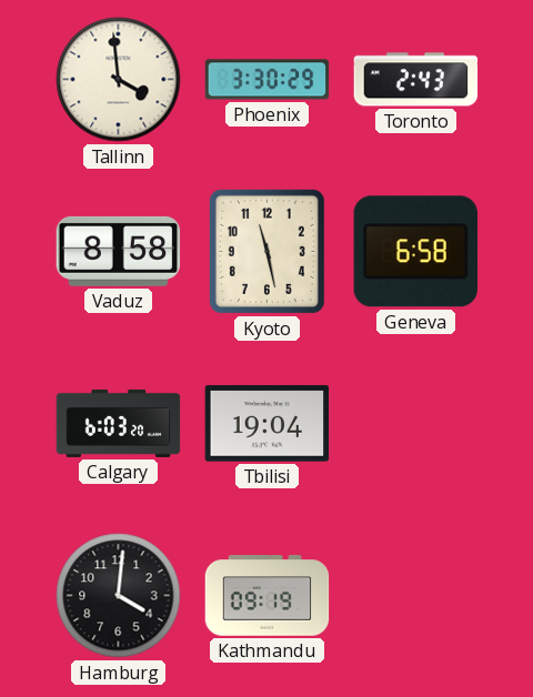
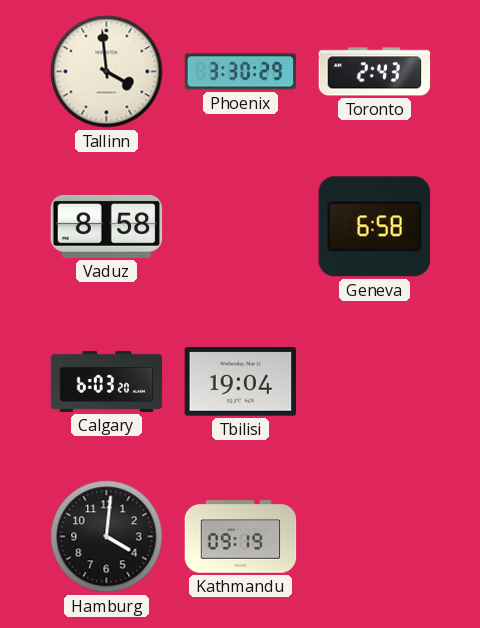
Kyoto: 11:28 -> none (266, 251)
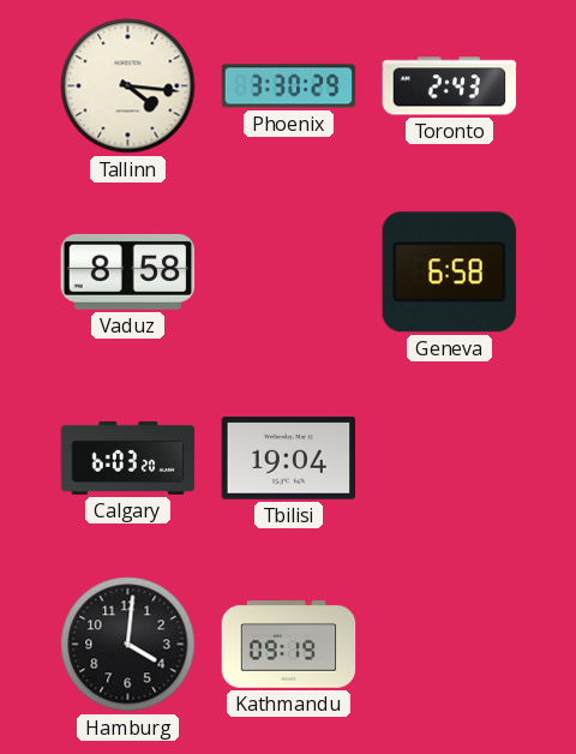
Tallinn: 3:59 -> 4:16 (128, 86)
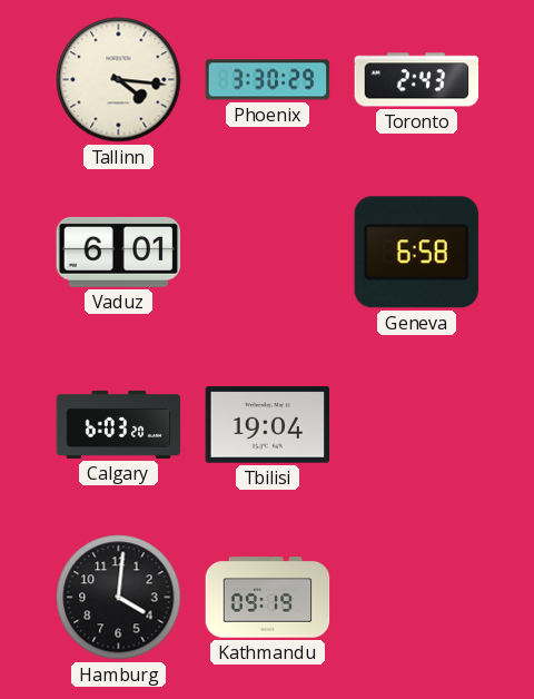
Vaduz: 8:58 -> 6:01 (119, 252)
